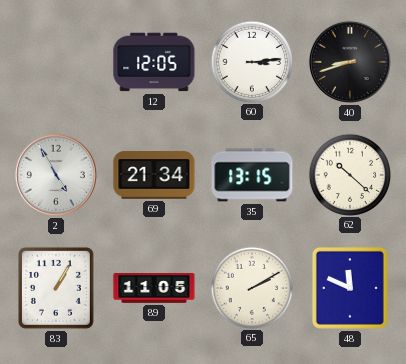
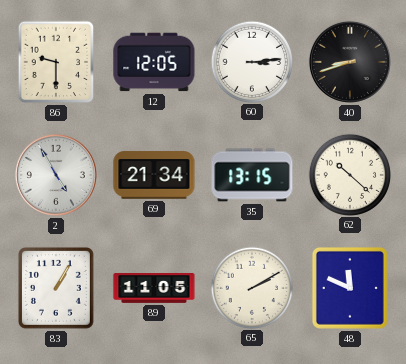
86: none -> 9:30 (56, 62)
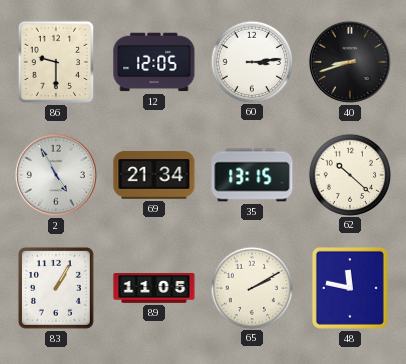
48: 11:49 -> 11:47 (350, 288)
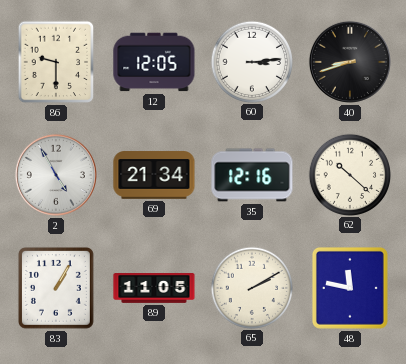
35: 13:15 -> 12:16 (252, 175)
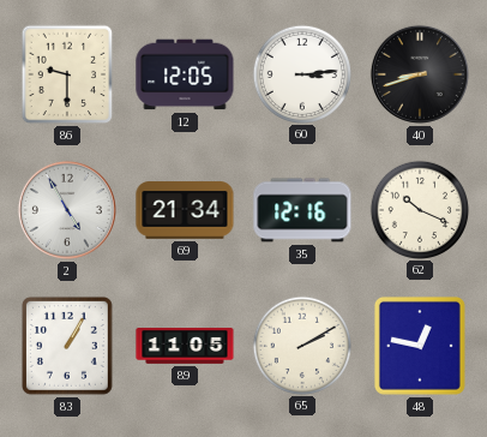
62: 10:22 -> 10:19 (419, 209)
48: 11:47 -> 12:47 (420, 346)
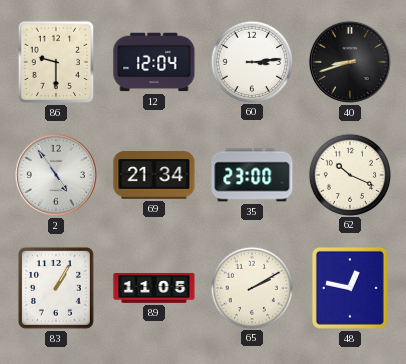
12: 12:05 -> 12:04 (154, 62)
2: 4:55 -> 4:54 (56, 175)
35: 12:16 -> 23:00 (252, 175)
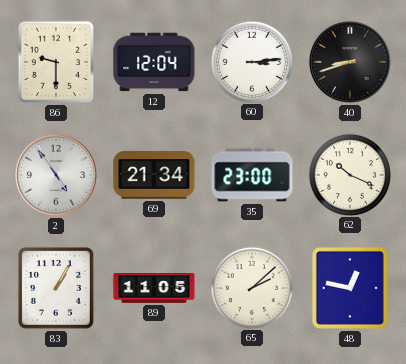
65: 2:10 -> 2:08 (251, 287)
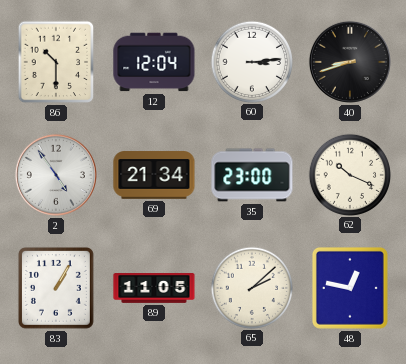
86: 9:30 -> 10:30 (56, 62)
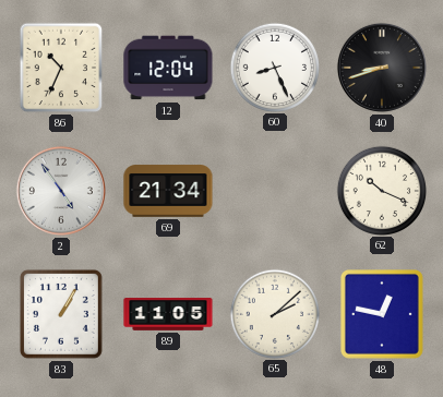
86: 10:30 -> 10:34 (61, 68)
60: 3:14 -> 8:26 (274, 67)
35: 23:00 -> none (252, 175)
